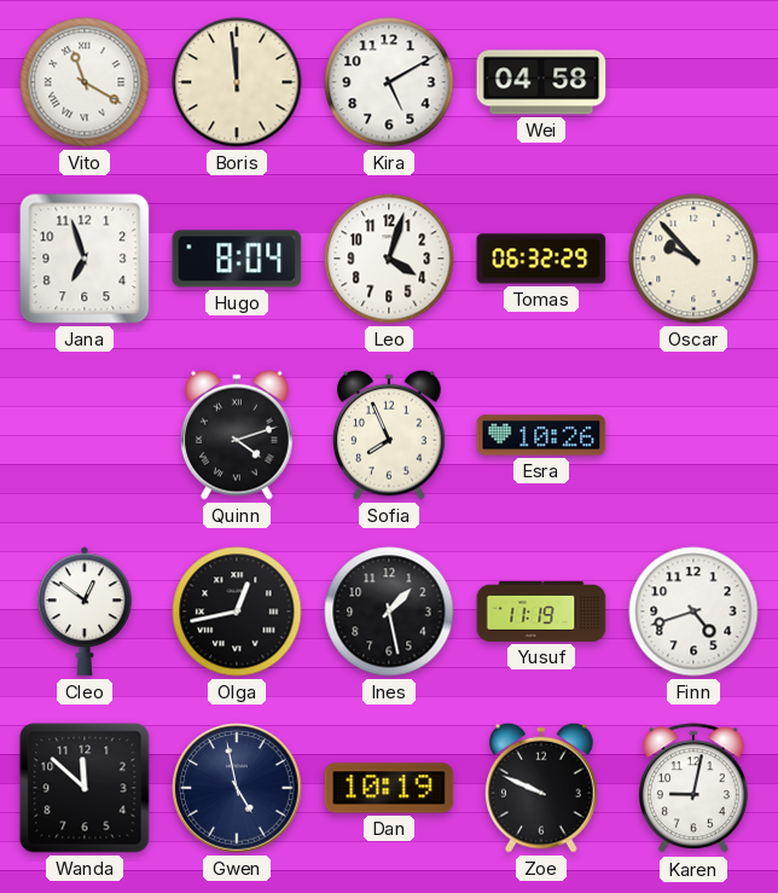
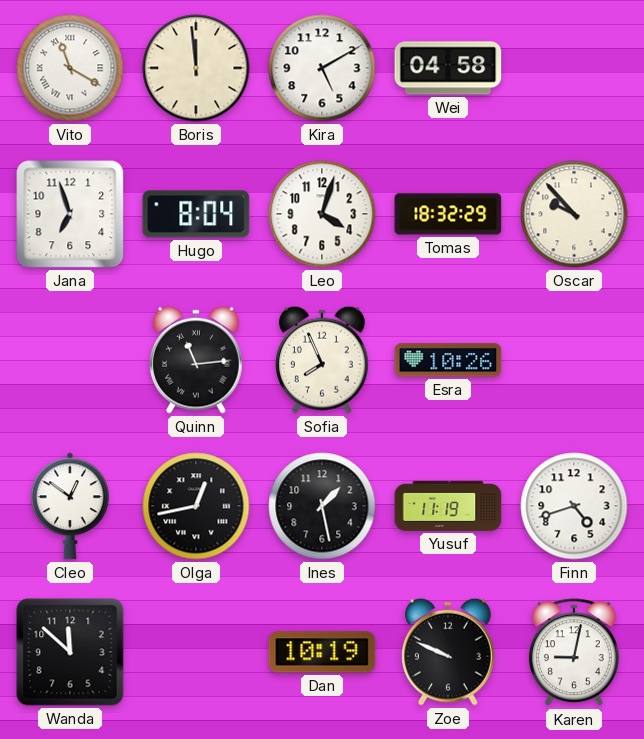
Tomas: 06:32 -> 18:32 (448, 214)
Quinn: 4:12 -> 11:14 (197, 360)
Gwen: 4:58 -> none (237, 788)
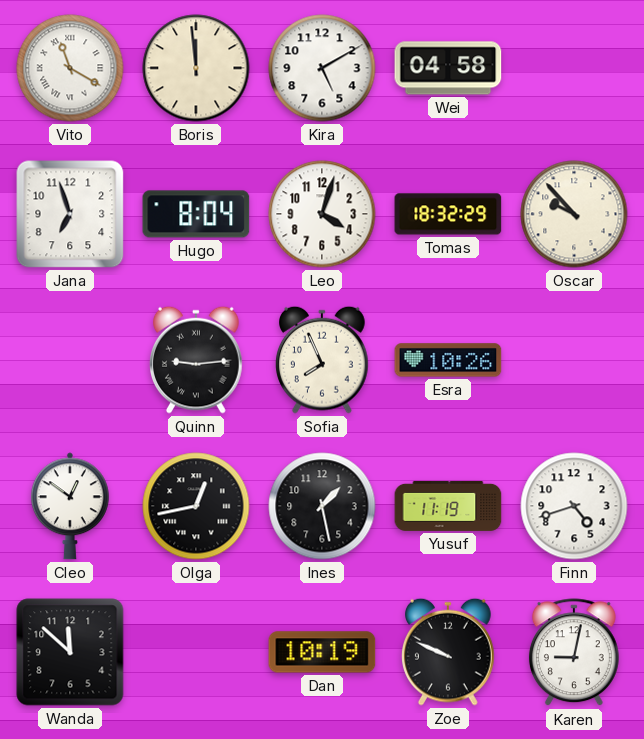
Quinn: 11:14 -> 9:14 (197, 360)
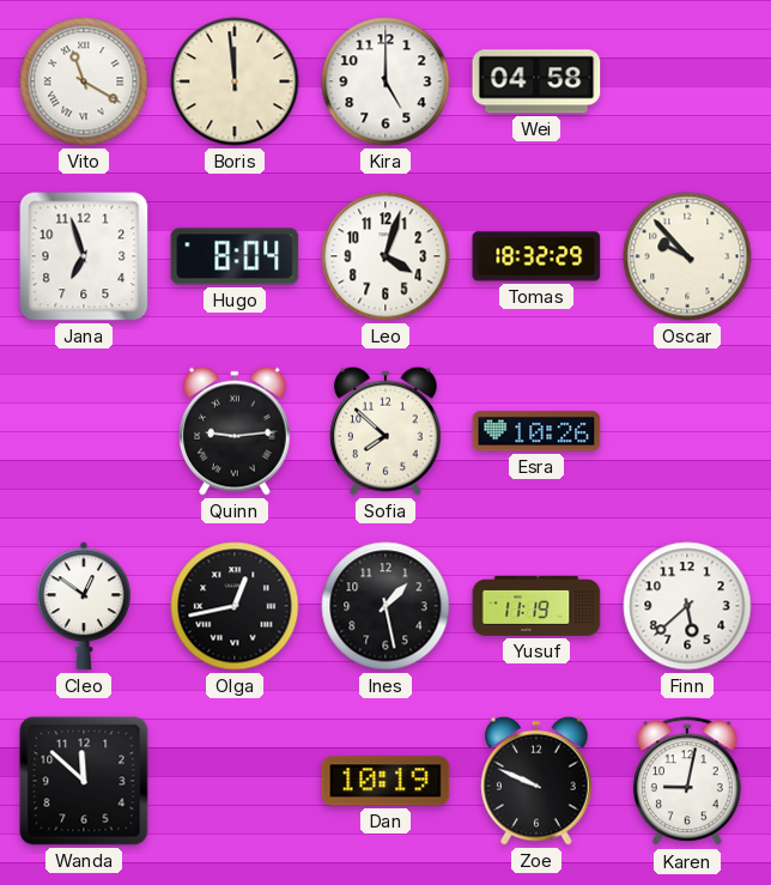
Kira: 5:10 -> 5:00 (385, 81)
Sofia: 7:56 -> 7:52 (387, 431)
Finn: 4:42 -> 5:38 (687, 606)
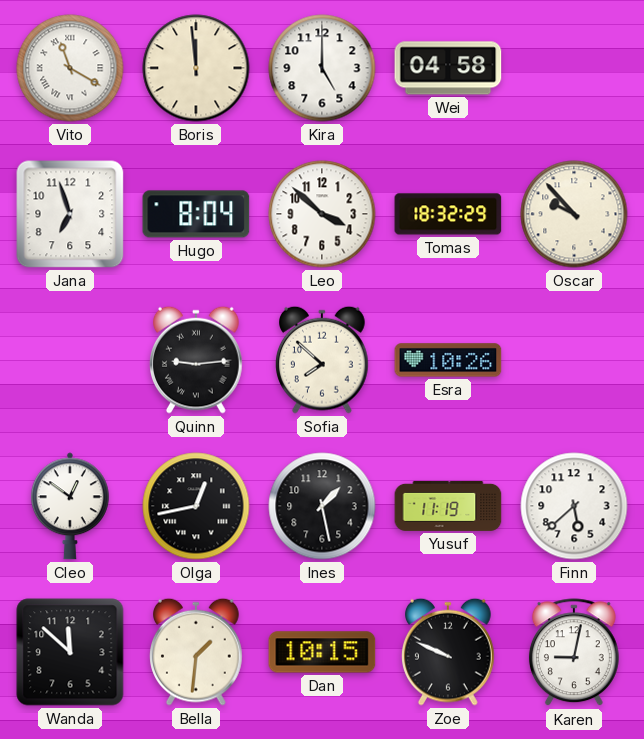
Leo: 4:03 -> 3:52 (322, 214)
Bella: none -> 1:31 (197, 652)
Dan: 10:19 -> 10:15 (322, 652)
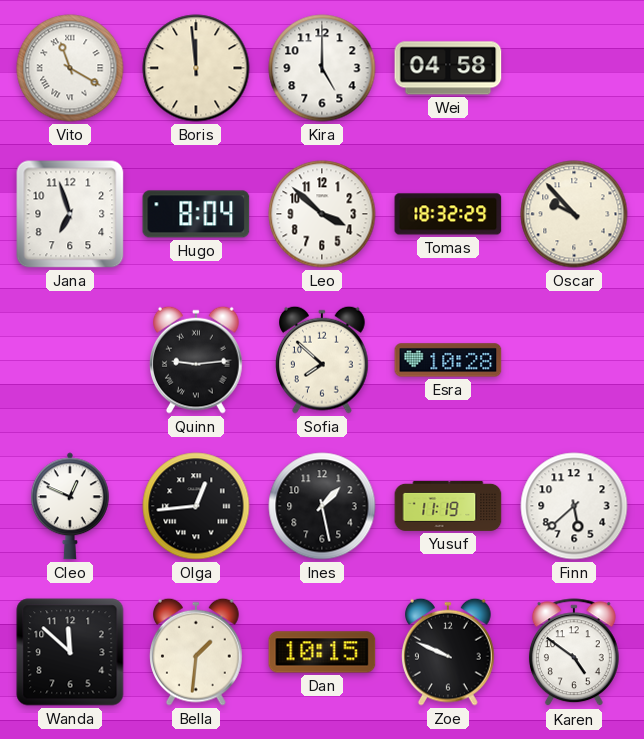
Esra: 10:26 -> 10:28 (448, 360)
Cleo: 12:51 -> 12:49 (70, 506)
Olga: 12:43 -> 12:44 (196, 506)
Karen: 9:02 -> 4:51 (574, 653)
